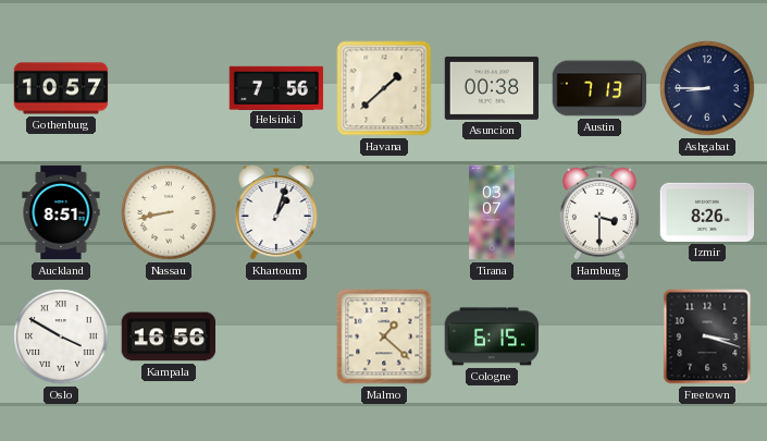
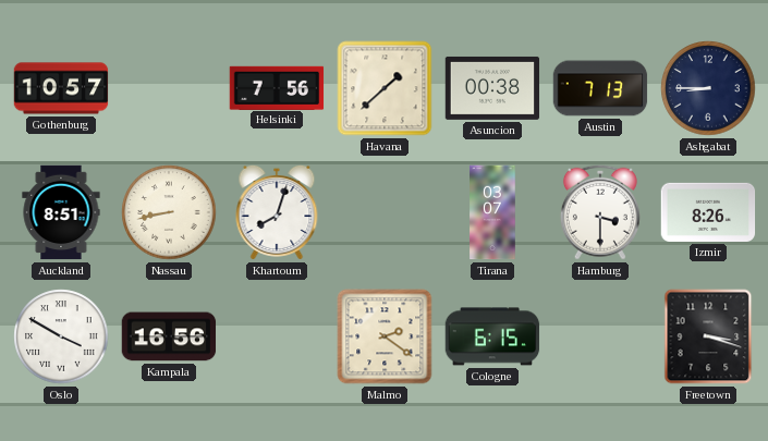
Khartoum: 1:03 -> 8:03 (277, 212)
Malmo: 1:22 -> 2:21 (385, 336)
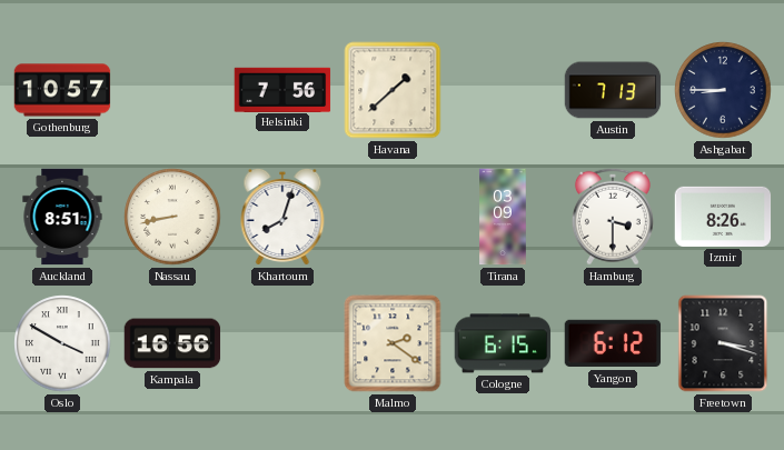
Asuncion: 00:38 -> none (492, 88)
Tirana: 03:07 -> 03:09 (503, 217)
Yangon: none -> 6:12 (613, 343)
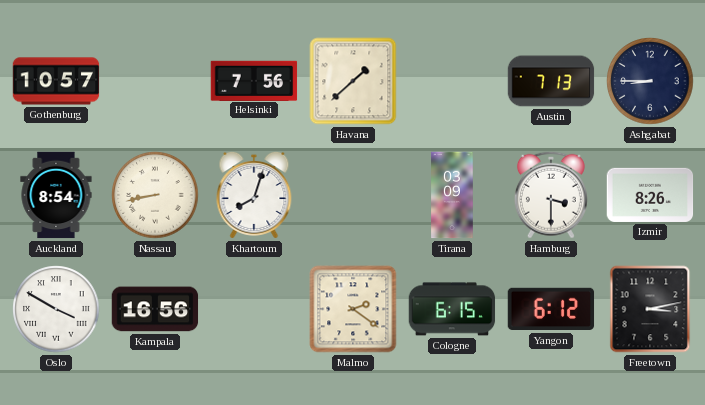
Auckland: 8:51 -> 8:54 (56, 195)
Freetown: 3:18 -> 3:13 (650, 309)
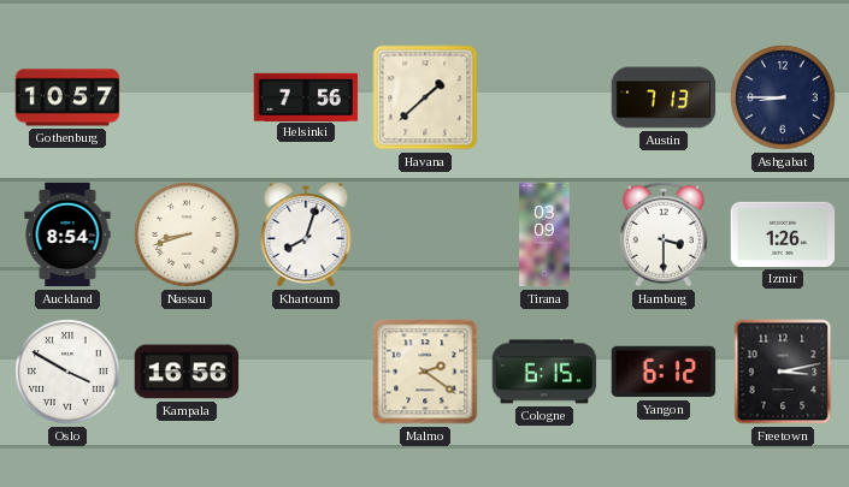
Nassau: 8:43 -> 8:42 (187, 234)
Izmir: 8:26 -> 1:26 (783, 234)
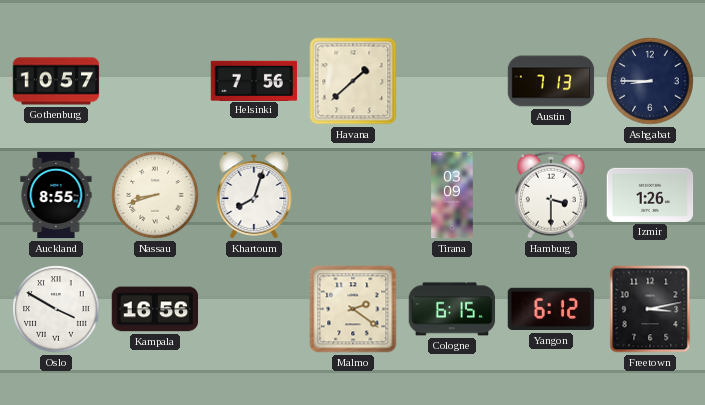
Auckland: 8:54 -> 8:55 (56, 195)
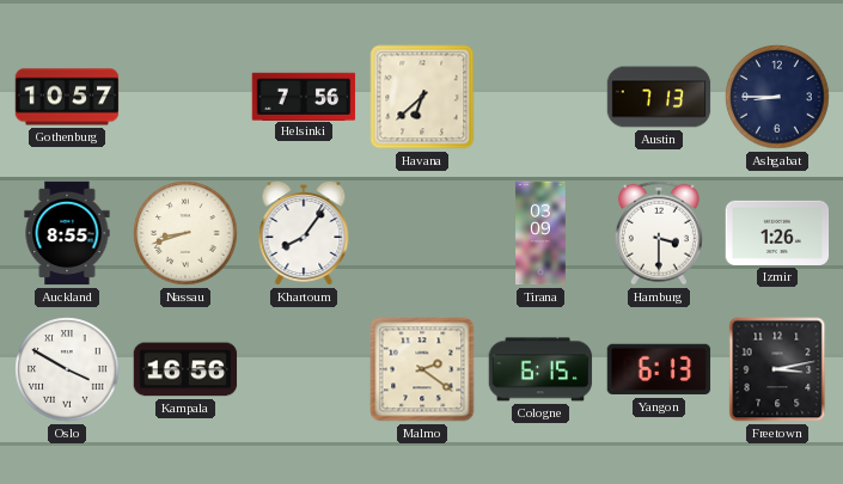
Havana: 1:38 -> 6:38 (422, 97)
Khartoum: 8:03 -> 8:06 (304, 233)
Yangon: 6:12 -> 6:13 (659, 369)
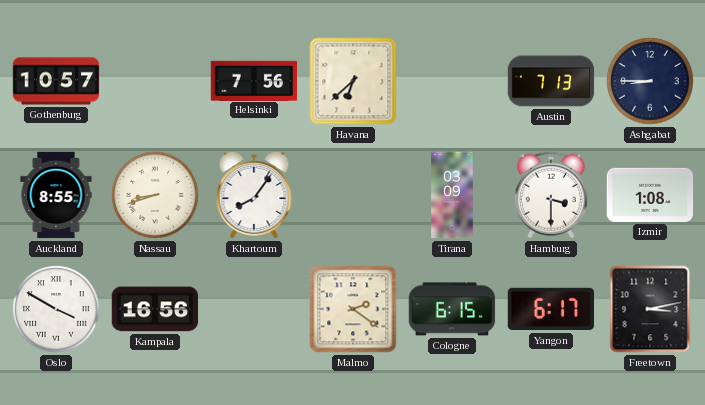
Izmir: 1:26 -> 1:08 (650, 195)
Yangon: 6:13 -> 6:17 (551, 309)
